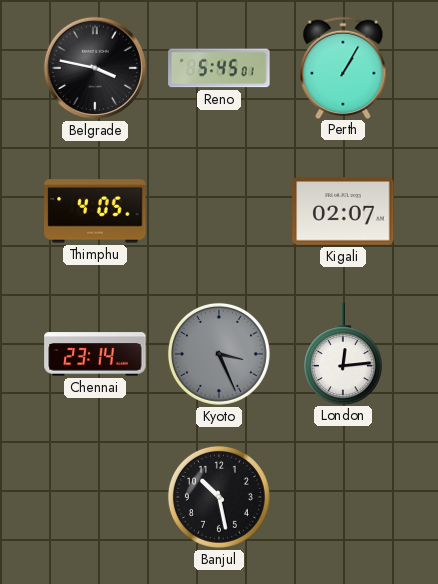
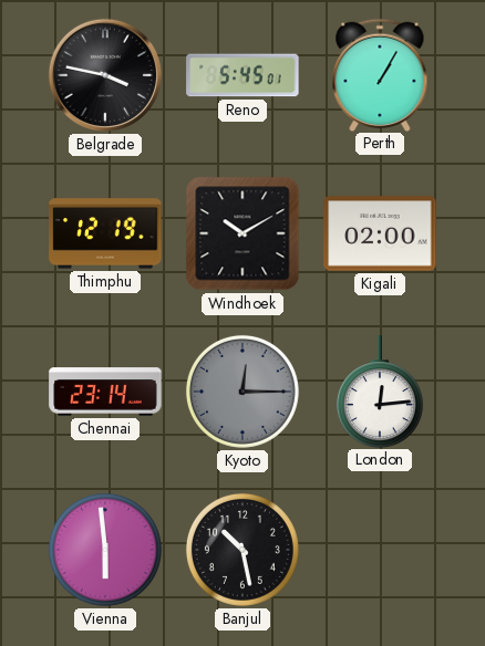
Thimphu: 4:05 -> 12:19 (105, 233)
Windhoek: none -> 10:10 (242, 233)
Kigali: 02:07 -> 02:00 (380, 233)
Kyoto: 3:26 -> 12:15 (242, 392)
Vienna: none -> 5:59 (105, 550)
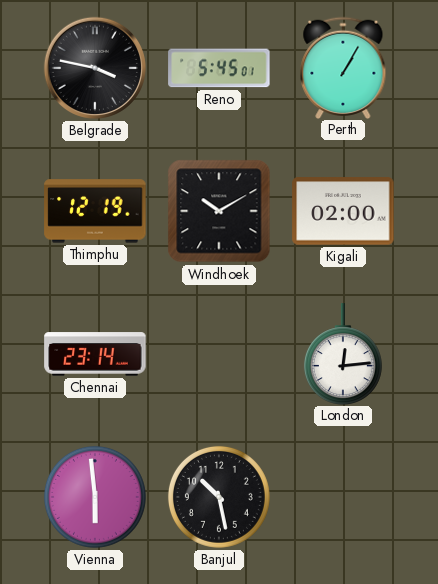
Kyoto: 12:15 -> none (242, 392)
